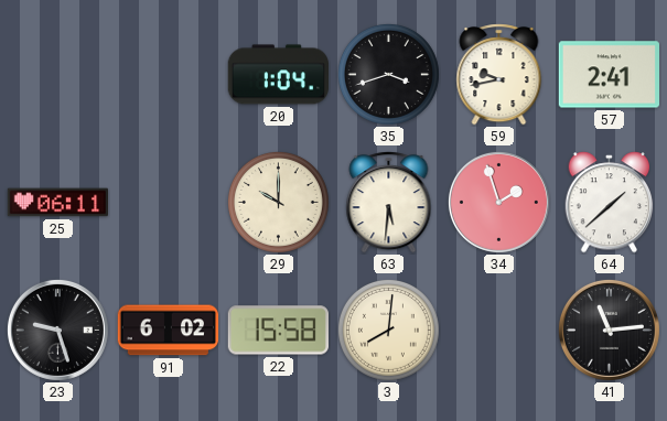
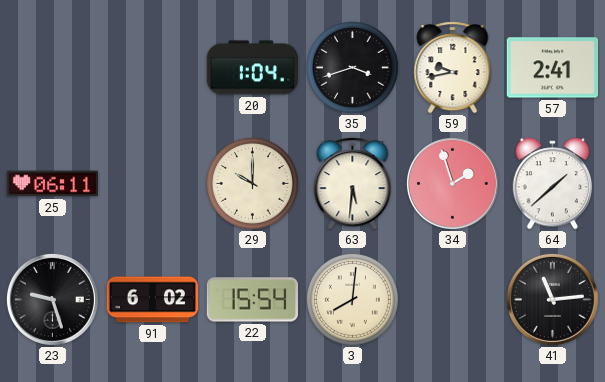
22: 15:58 -> 15:54 (252, 300)
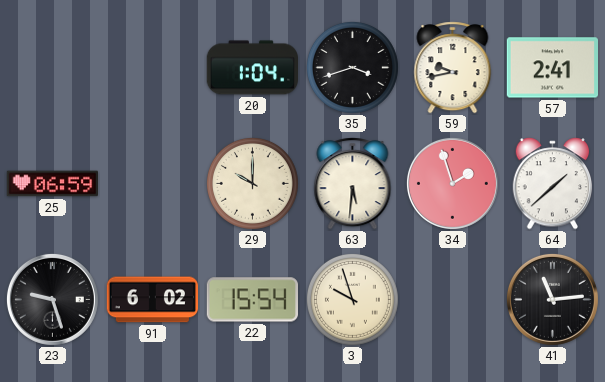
25: 06:11 -> 06:59 (52, 184)
3: 8:01 -> 9:57 (352, 299)
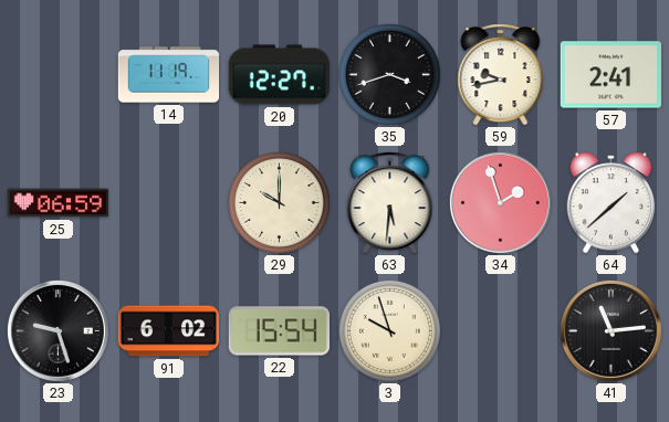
14: none -> 11:19 (169, 75)
20: 1:04 -> 12:27 (279, 75)
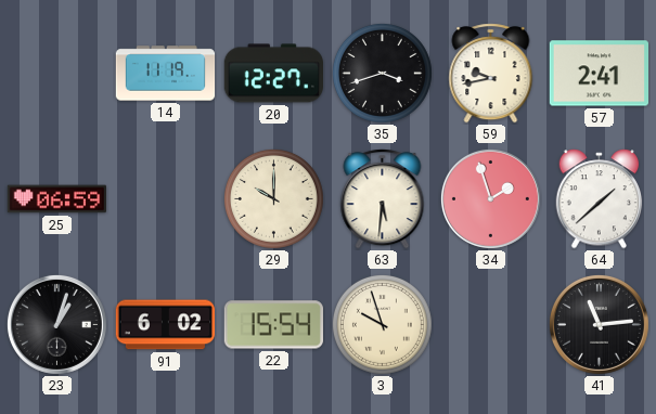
23: 9:27 -> 1:03 (56, 324)
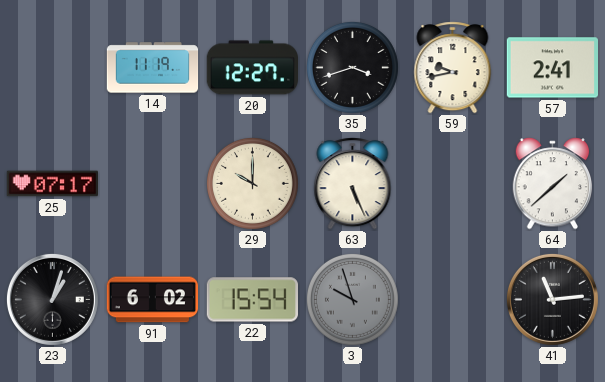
25: 06:59 -> 07:17 (52, 184)
63: 5:31 -> 5:26 (353, 184)
34: 1:57 -> none (490, 198)
3 dial: cream -> grey (352, 299)
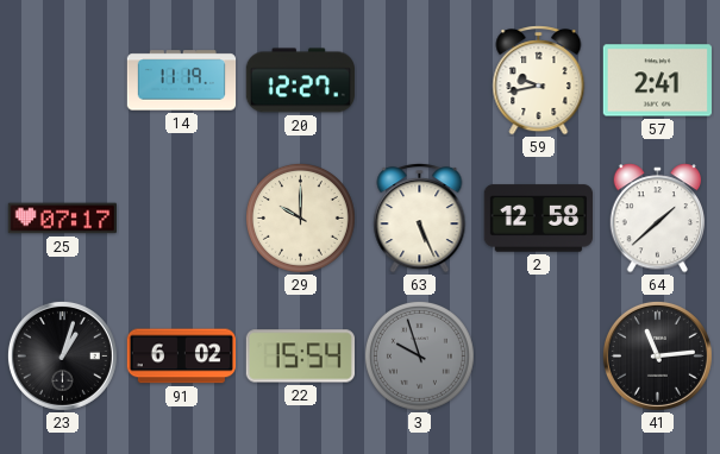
35: 3:42 -> none (352, 67)
2: none -> 12:58 (538, 219)
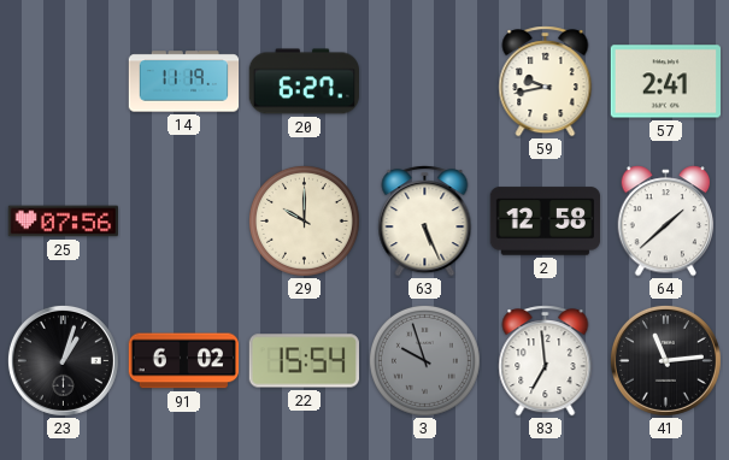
20: 12:27 -> 6:27 (304, 82)
25: 07:17 -> 07:56 (63, 222)
83: none -> 6:59 (546, 361)
